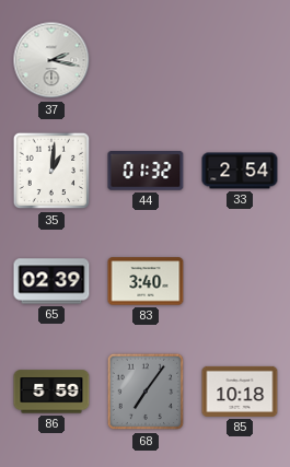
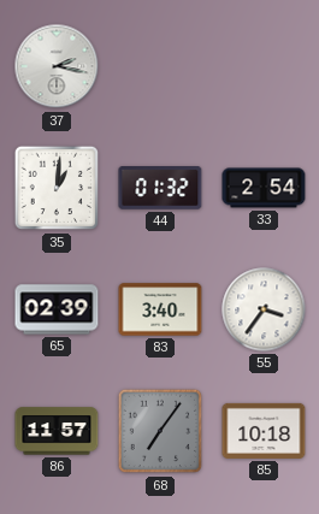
55: none -> 3:36 (264, 309)
86: 5:59 -> 11:57 (57, 431)
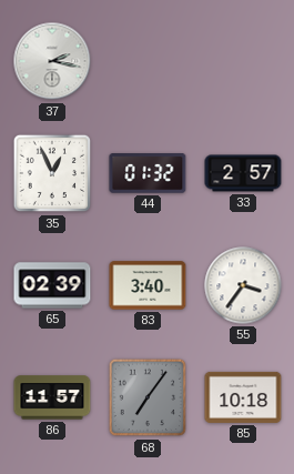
35: 1:01 -> 12:56 (52, 173)
33: 2:54 -> 2:57 (243, 173)
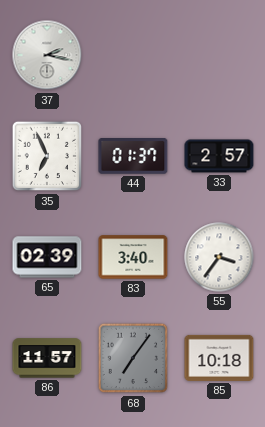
35: 12:56 -> 6:56 (47, 156)
44: 01:32 -> 01:37 (133, 156)
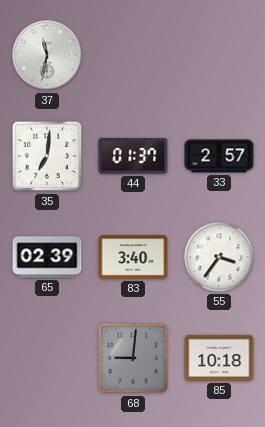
37: 2:17 -> 11:32 (47, 55)
35: 6:56 -> 7:01 (47, 156)
86: 11:57 -> none (47, 358)
68: 7:06 -> 9:01 (133, 358)
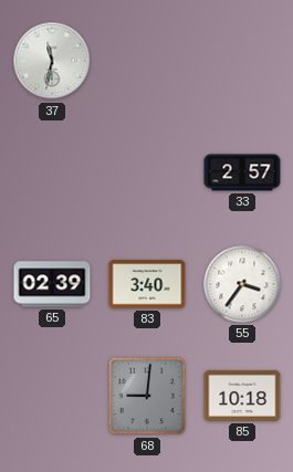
35: 7:01 -> none (47, 156)
44: 01:37 -> none (133, 156)
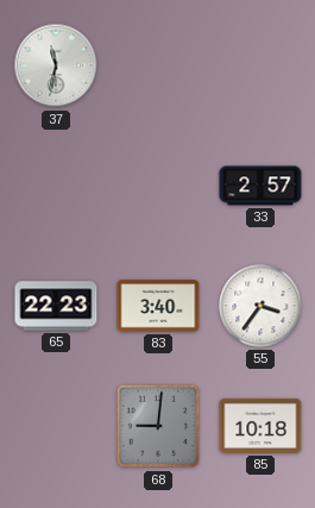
65: 02:39 -> 22:23 (56, 306)
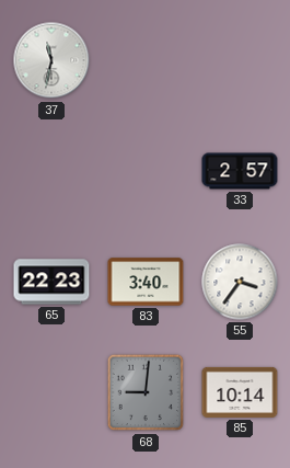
85: 10:18 -> 10:14 (240, 392)
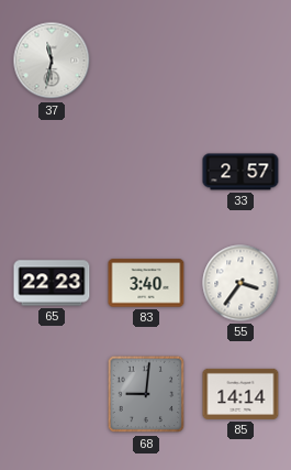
85: 10:14 -> 14:14 (240, 394)
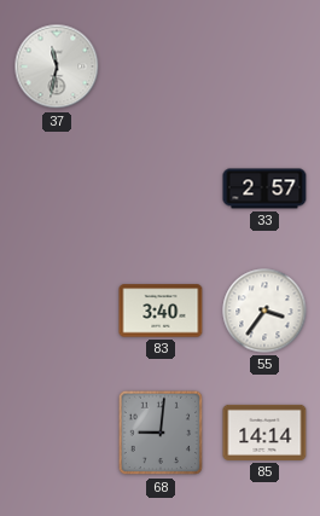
65: 22:23 -> none (52, 283)
